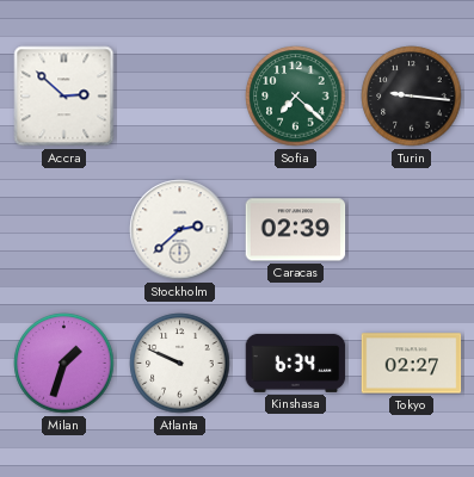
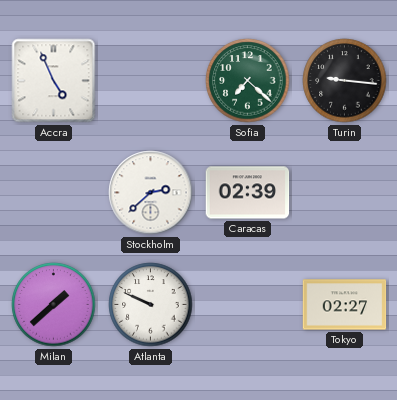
Accra: 2:52 -> 4:56 (54, 81)
Milan: 1:33 -> 1:38 (54, 305)
Kinshasa: 6:34 -> none (296, 363)
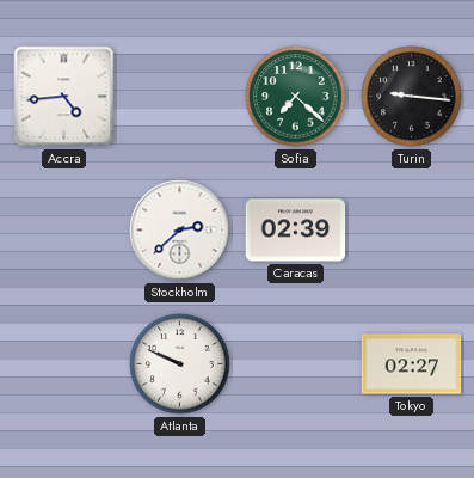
Accra: 4:56 -> 4:44 (64, 97)
Milan: 1:38 -> none (54, 305)
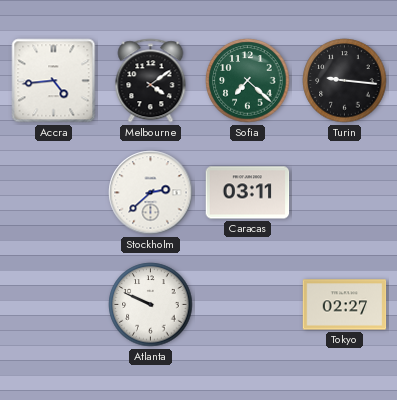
Melbourne: none -> 4:09 (151, 81)
Caracas: 02:39 -> 03:11 (248, 193)
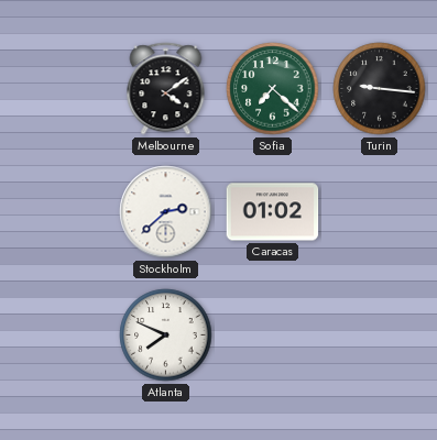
Accra: 4:44 -> none (54, 81)
Caracas: 03:11 -> 01:02 (273, 212)
Atlanta: 9:49 -> 7:49 (166, 335)
Tokyo: 02:27 -> none (345, 305)
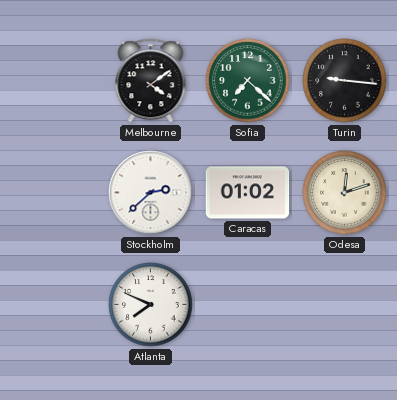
Odesa: none -> 12:12 (345, 193)
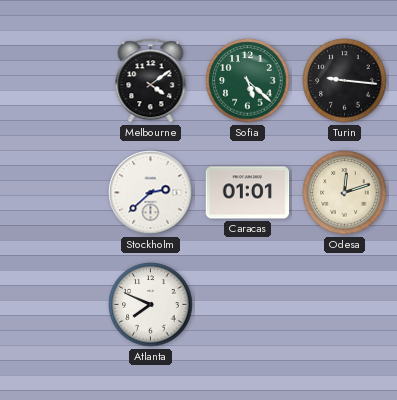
Sofia: 7:22 -> 5:22 (248, 81)
Caracas: 01:02 -> 01:01 (248, 193)
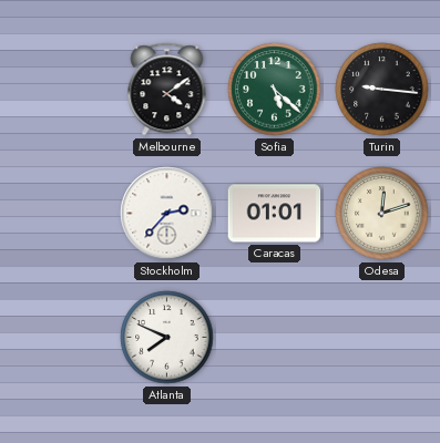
Stockholm: 2:38 -> 2:37 (167, 214)
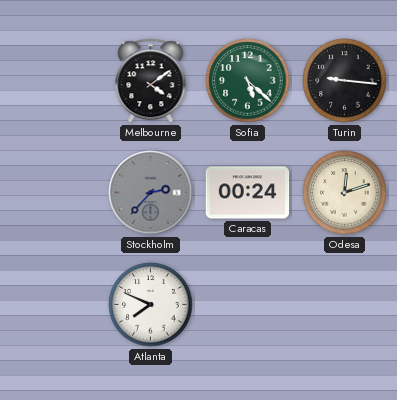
Stockholm dial: white -> grey (151, 193)
Caracas: 01:01 -> 00:24 (248, 193)
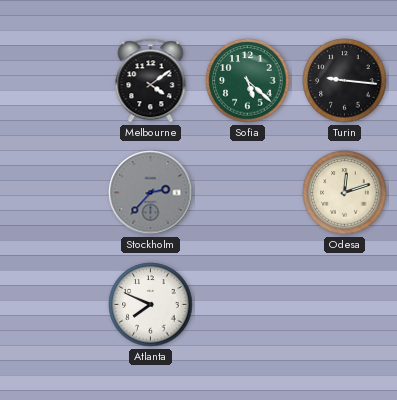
Caracas: 00:24 -> none (248, 193)
